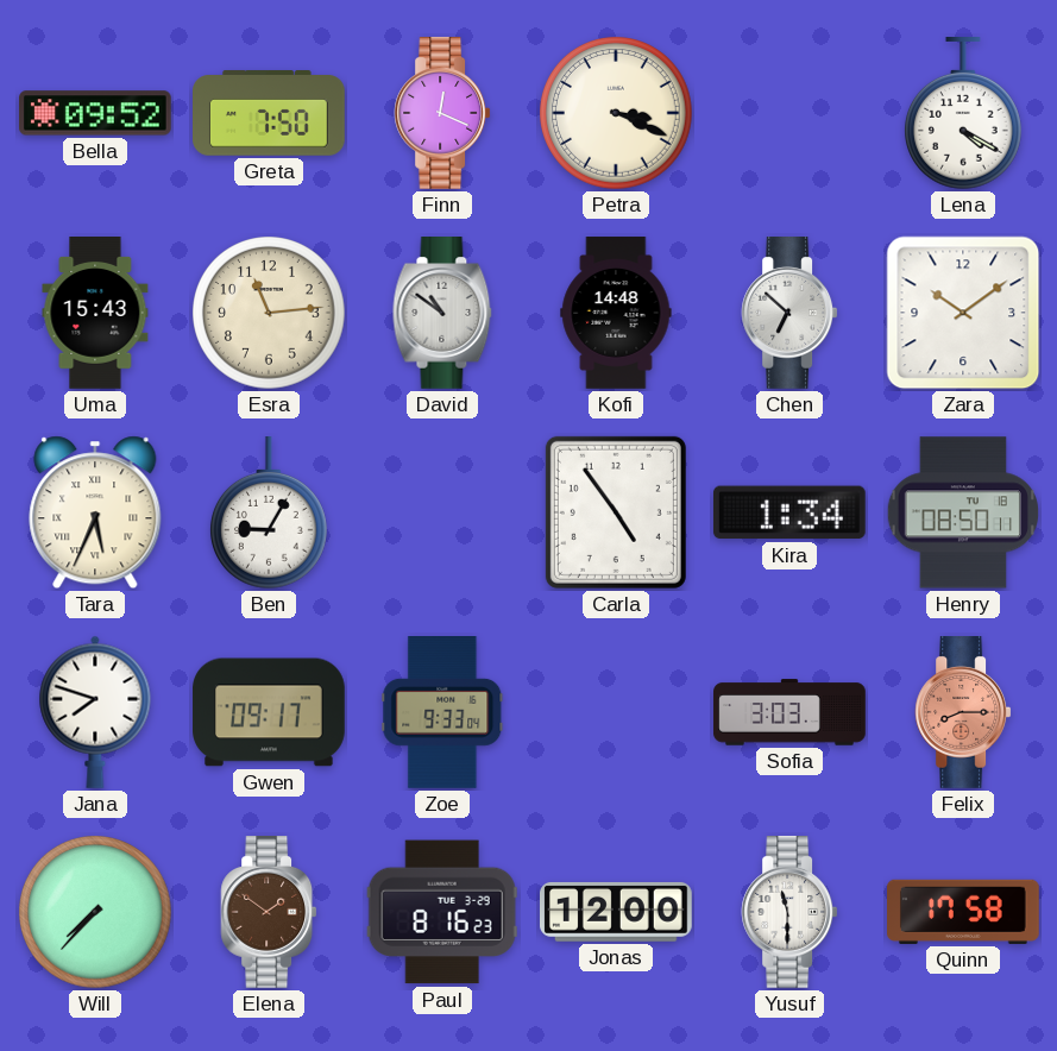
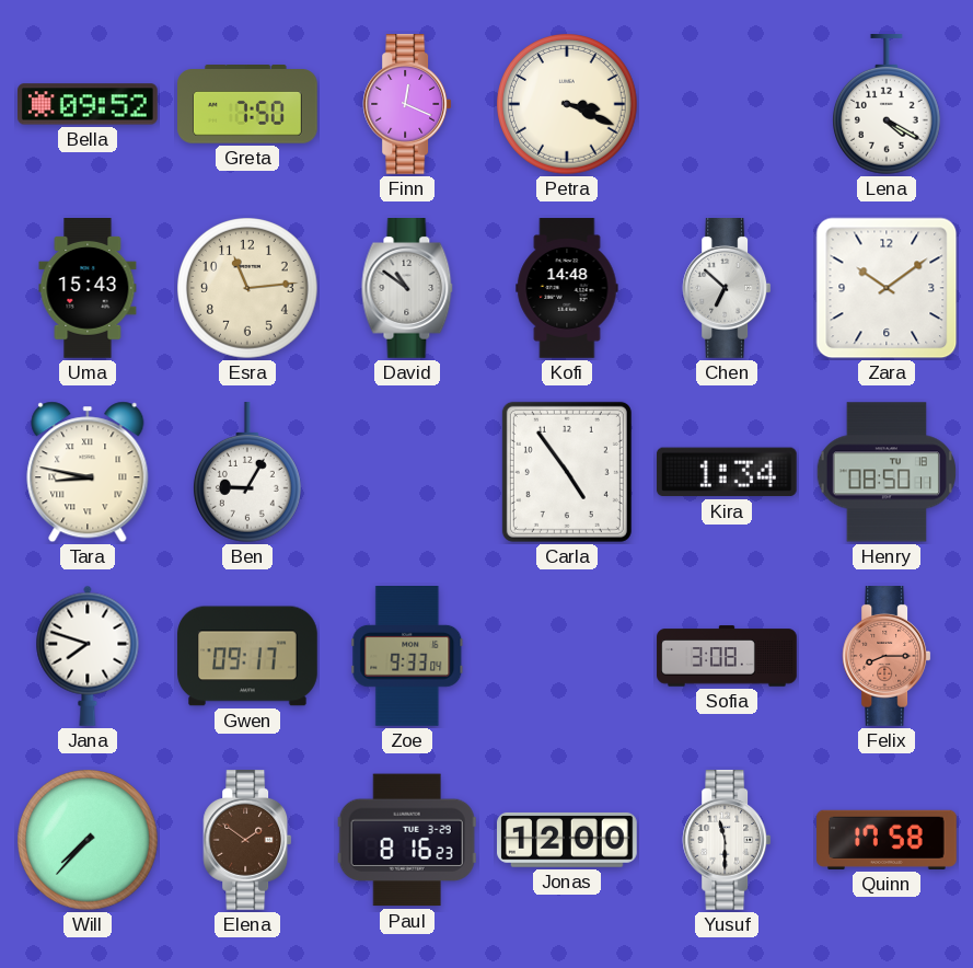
Tara: 5:34 -> 8:47 (88, 472)
Sofia: 3:03 -> 3:08 (727, 656)
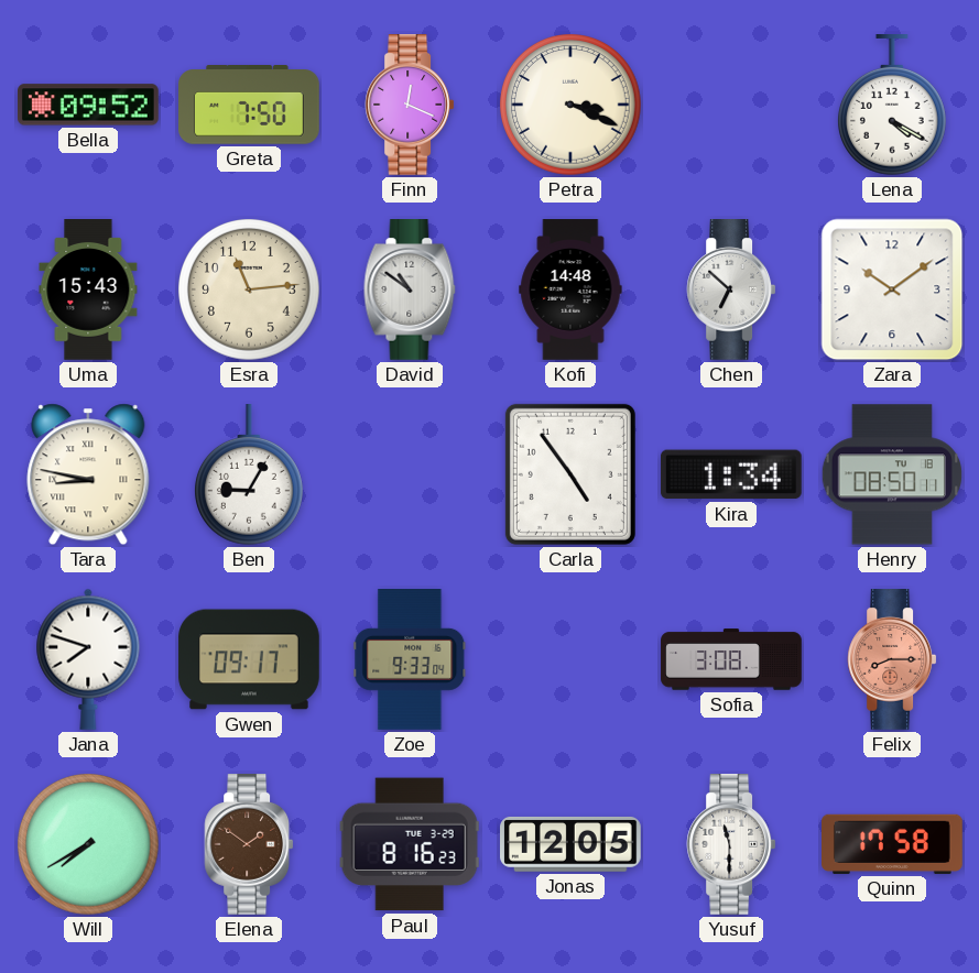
Will: 7:37 -> 7:40 (89, 845)
Jonas: 12:00 -> 12:05 (572, 844)
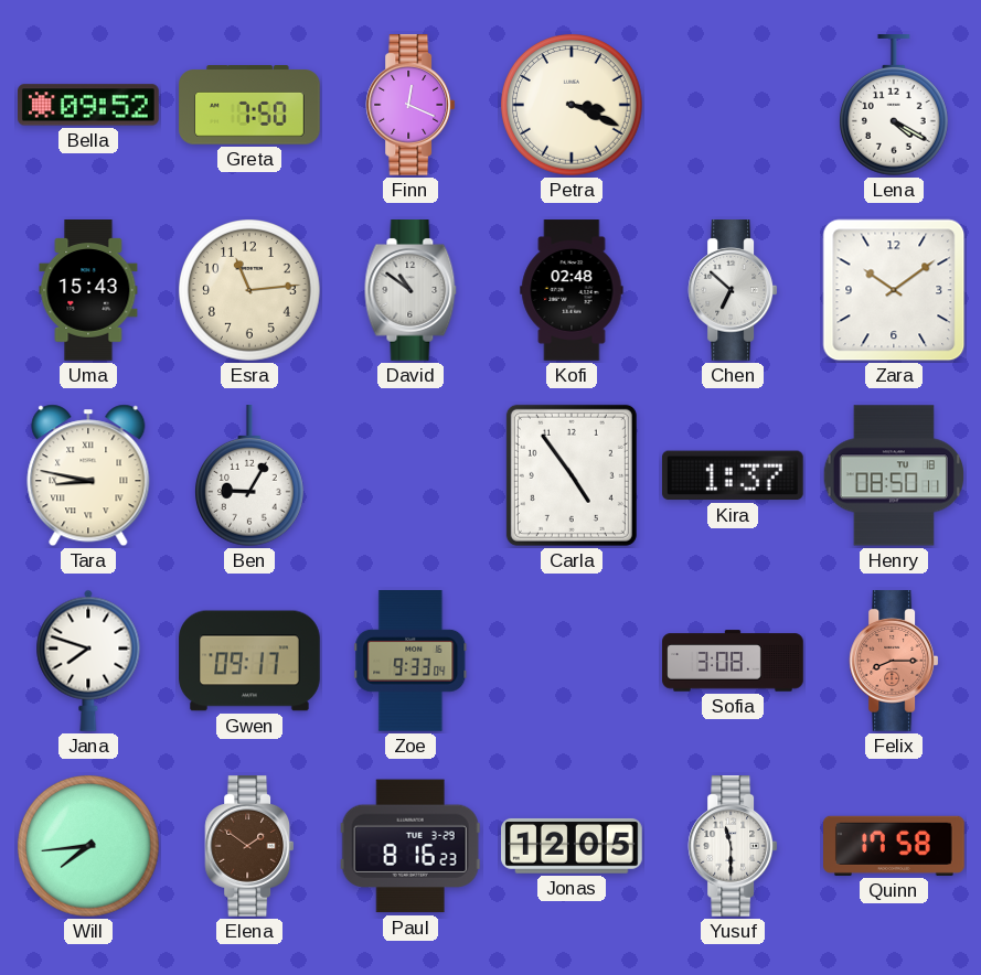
Kofi: 14:48 -> 02:48 (572, 290)
Kira: 1:34 -> 1:37 (733, 475)
Will: 7:40 -> 7:44 (89, 847)
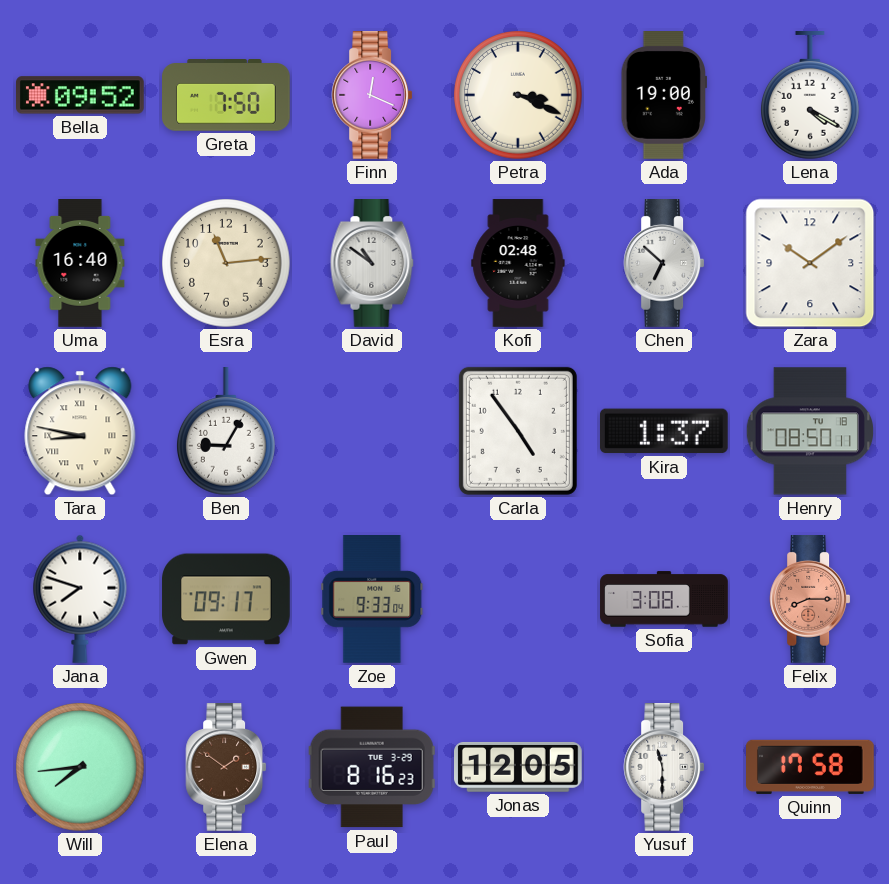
Ada: none -> 19:00 (663, 96)
Uma: 15:43 -> 16:40 (80, 263)
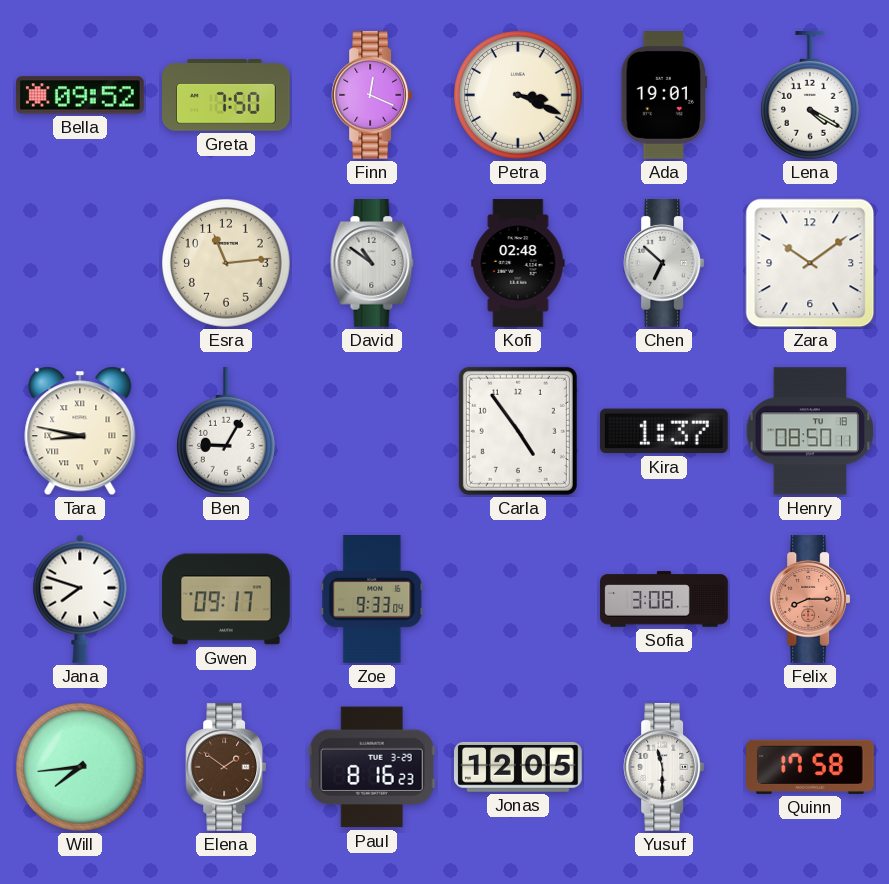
Ada: 19:00 -> 19:01 (663, 96)
Uma: 16:40 -> none (80, 263)
